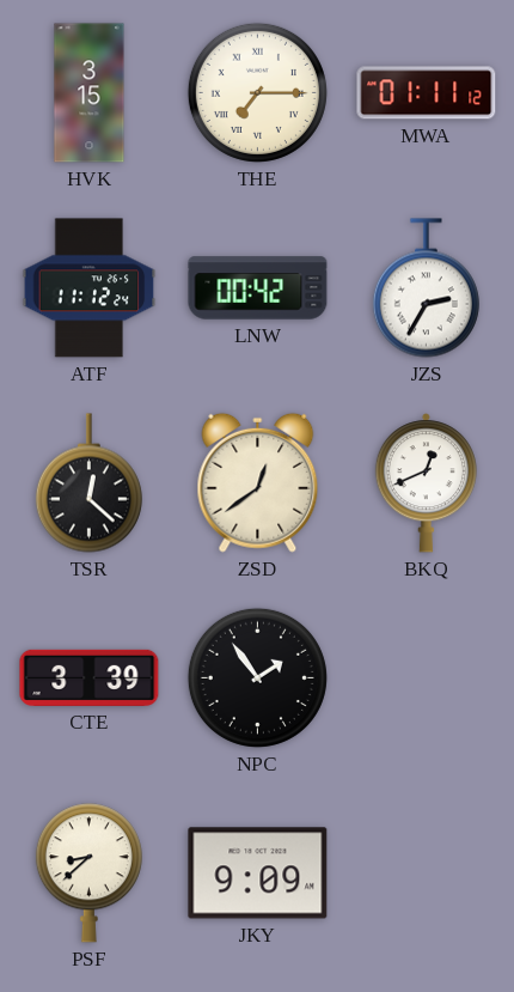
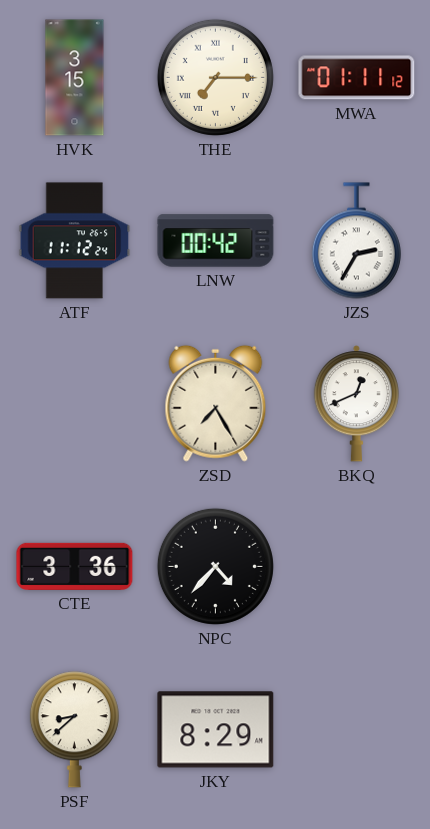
TSR: 12:22 -> none (88, 483)
ZSD: 12:39 -> 7:25 (216, 403)
CTE: 3:39 -> 3:36 (75, 566)
NPC: 1:54 -> 4:37 (215, 566)
JKY: 9:09 -> 8:29 (216, 730)
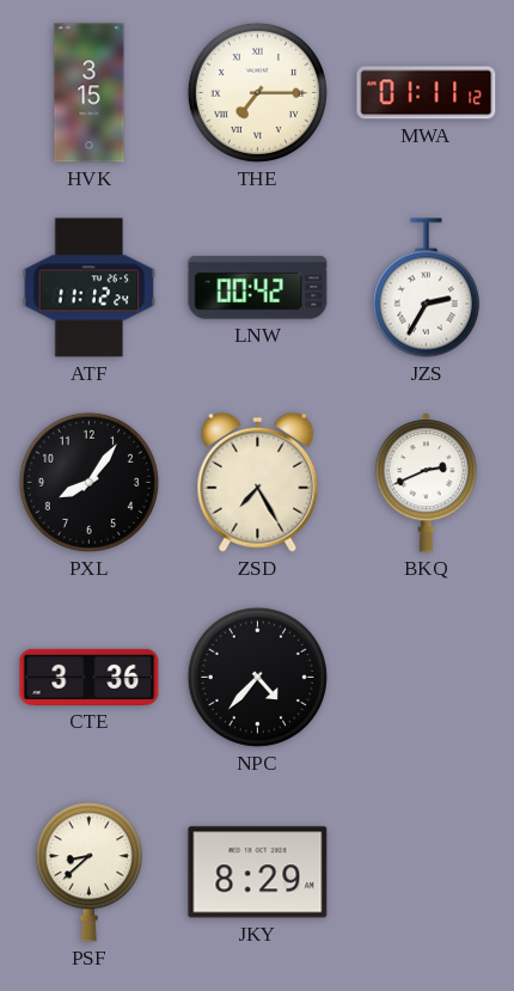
PXL: none -> 8:06 (88, 482)
BKQ: 12:41 -> 2:41 (426, 483)
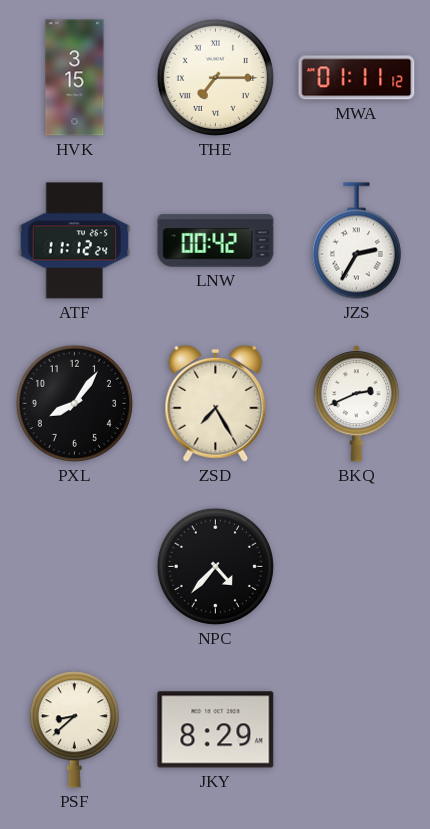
CTE: 3:36 -> none (90, 677)
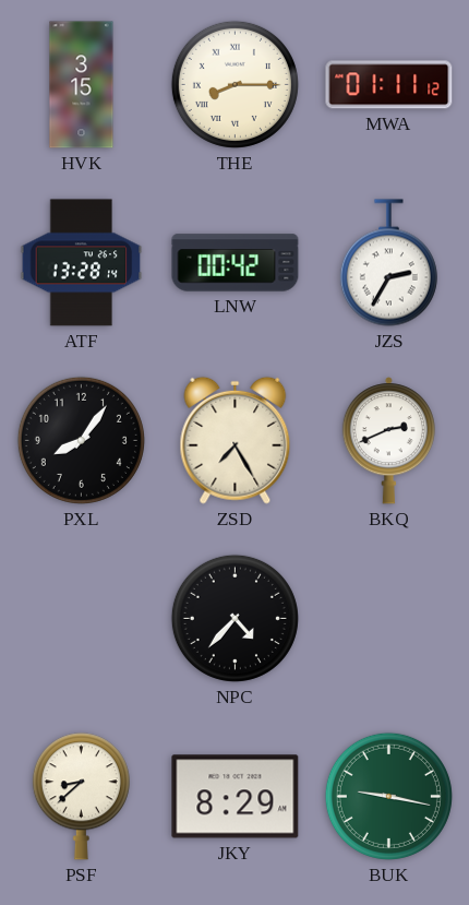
THE: 7:15 -> 8:15 (234, 84)
ATF: 11:12 -> 13:28 (82, 263)
BUK: none -> 9:17 (388, 796)
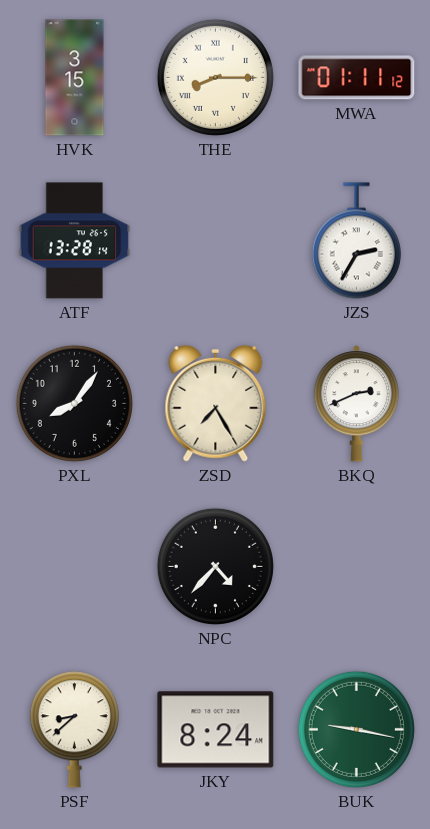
LNW: 00:42 -> none (236, 263)
JKY: 8:29 -> 8:24 (216, 730)
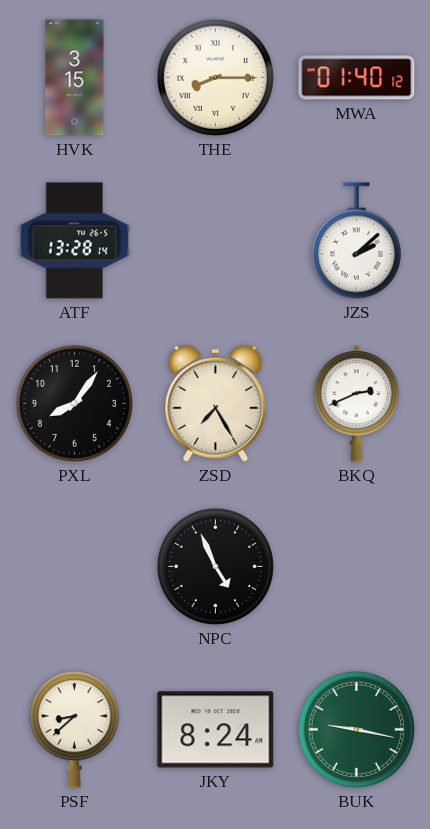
MWA: 01:11 -> 01:40 (357, 78)
JZS: 2:35 -> 2:08 (356, 241)
NPC: 4:37 -> 4:56 (215, 566)
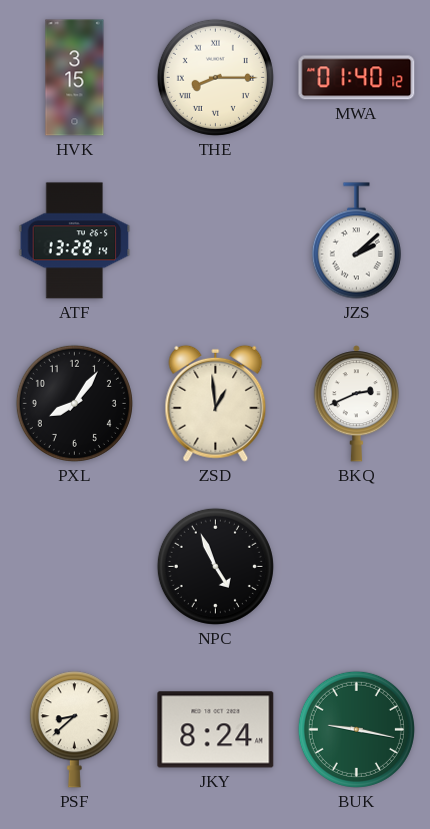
ZSD: 7:25 -> 12:59 (216, 403)
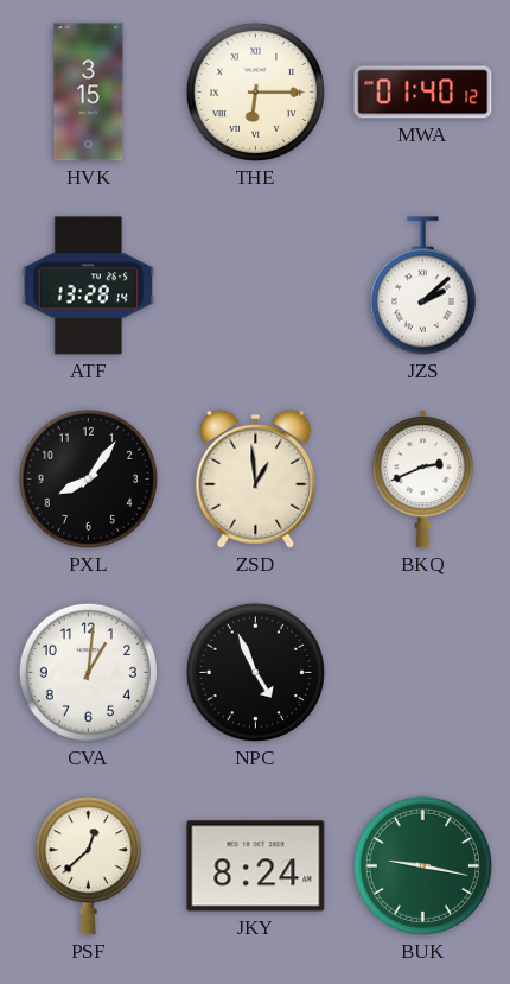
THE: 8:15 -> 6:15 (255, 91)
CVA: none -> 1:01 (88, 672)
PSF: 8:38 -> 12:38 (88, 866)
